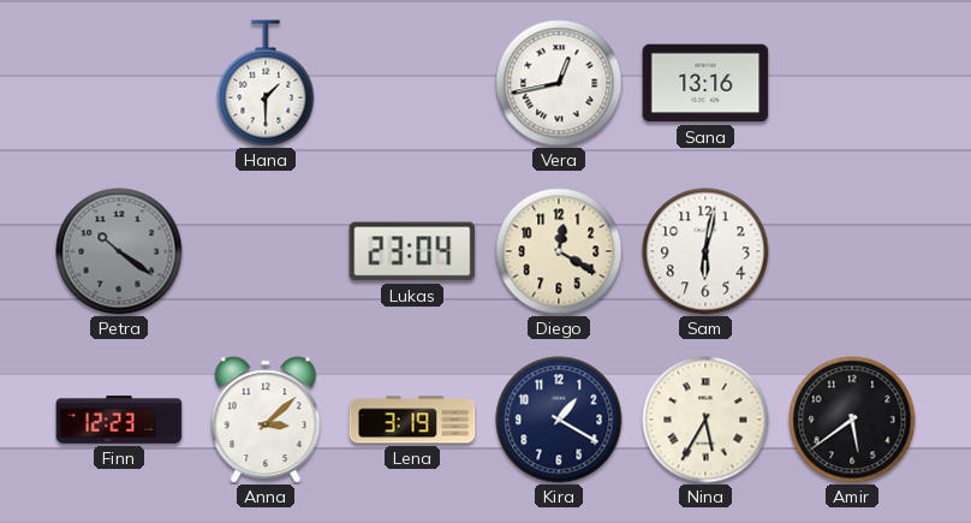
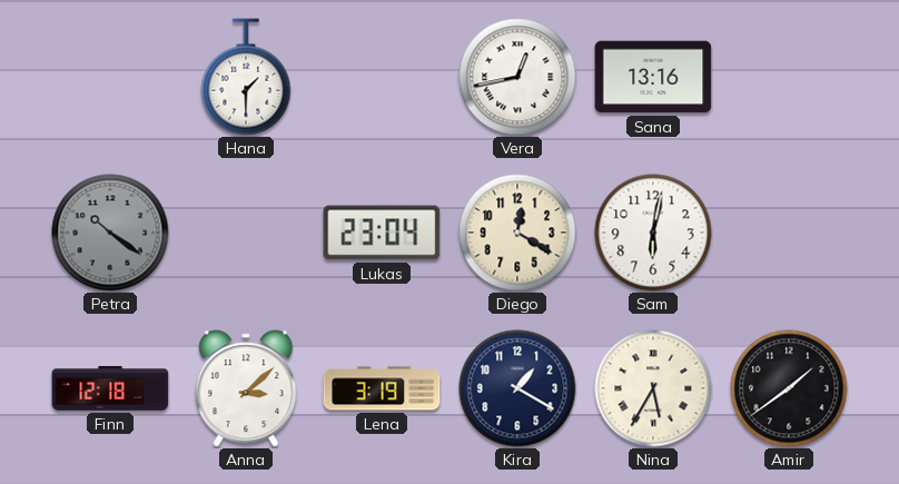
Finn: 12:23 -> 12:18 (110, 388)
Amir: 5:39 -> 1:39 (789, 388)
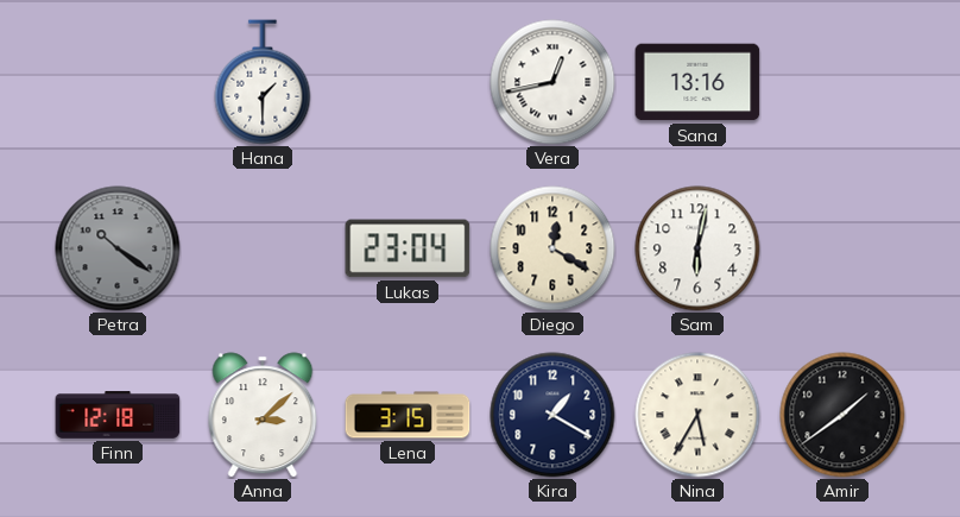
Lena: 3:19 -> 3:15 (408, 415)
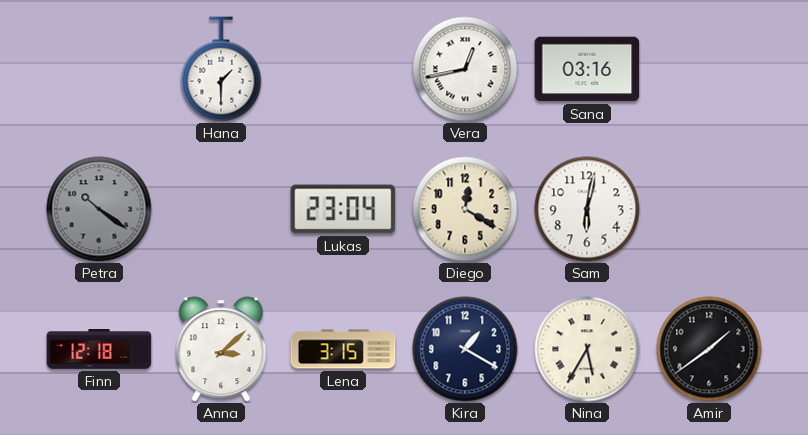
Sana: 13:16 -> 03:16 (587, 69)
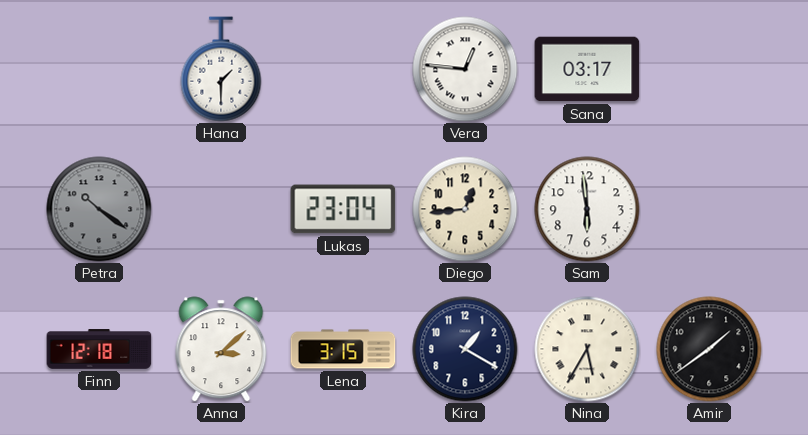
Vera: 12:43 -> 12:46 (465, 69)
Sana: 03:16 -> 03:17 (587, 69)
Diego: 12:20 -> 12:44 (465, 209)
Sam: 6:02 -> 5:59 (587, 209)
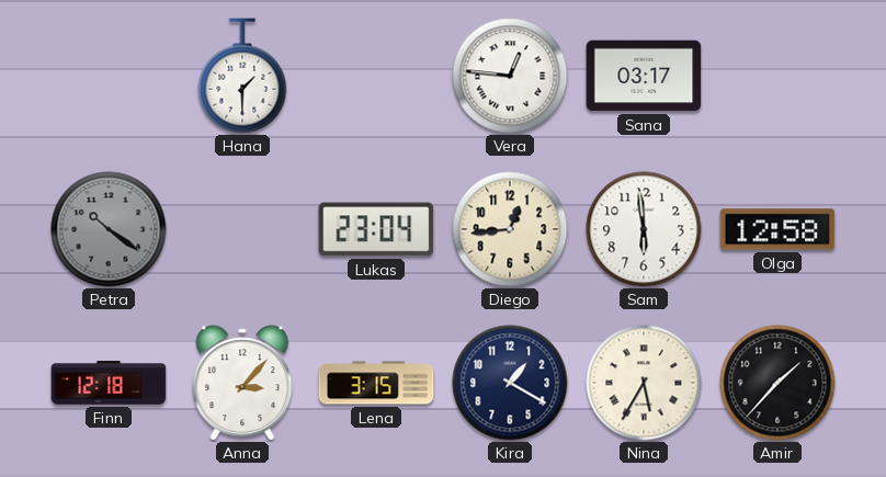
Olga: none -> 12:58 (777, 229)
Anna: 3:08 -> 3:07 (242, 383)
Amir: 1:39 -> 1:37 (777, 383)
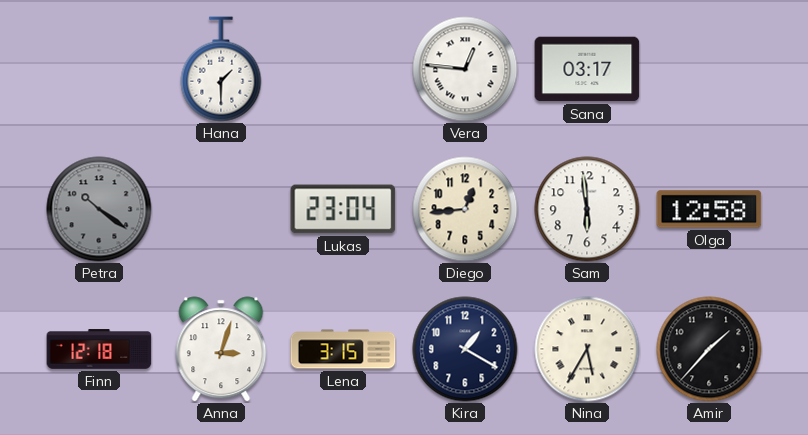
Anna: 3:07 -> 3:03 (221, 349)
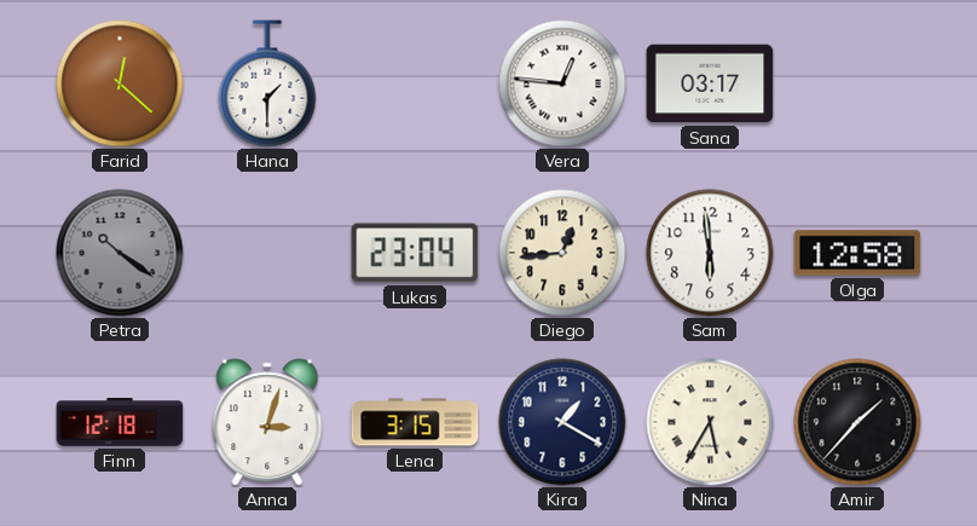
Farid: none -> 12:22 (120, 83)
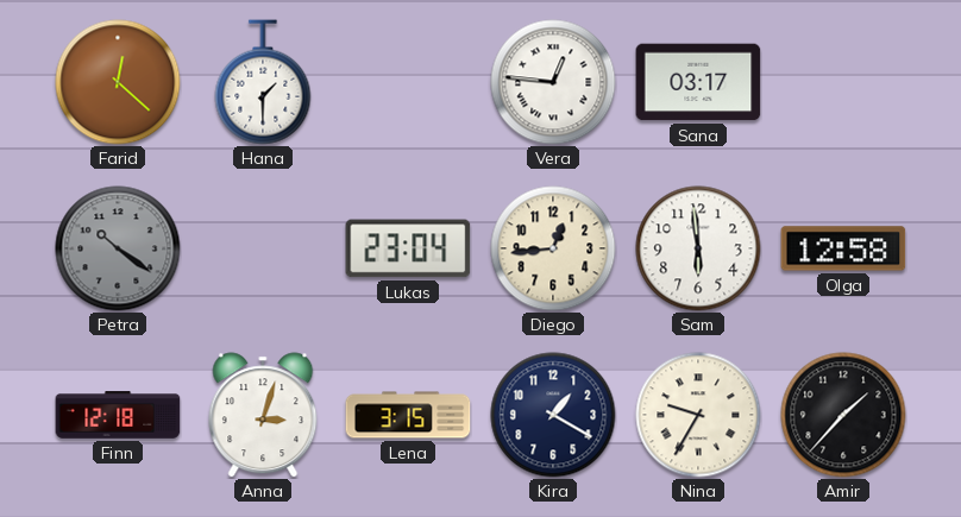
Nina: 5:35 -> 9:35 (698, 415)
